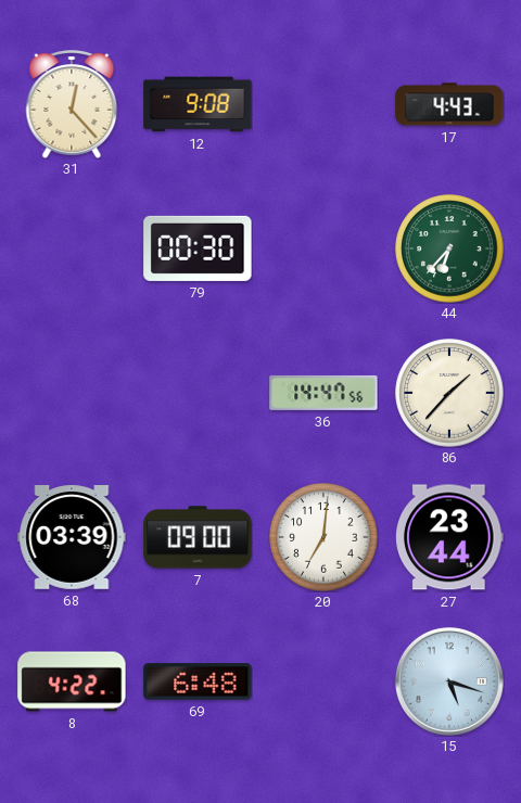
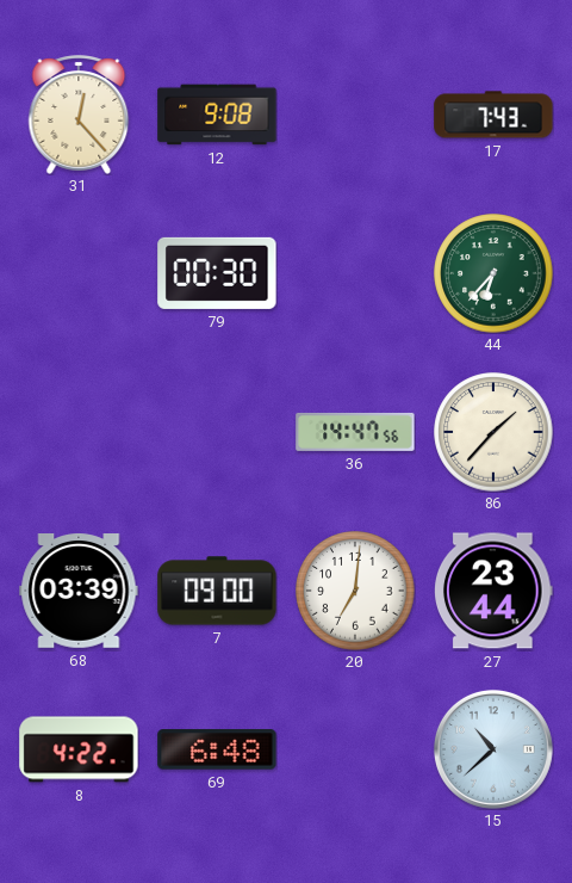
17: 4:43 -> 7:43 (493, 115)
15: 5:18 -> 10:38 (493, 749)
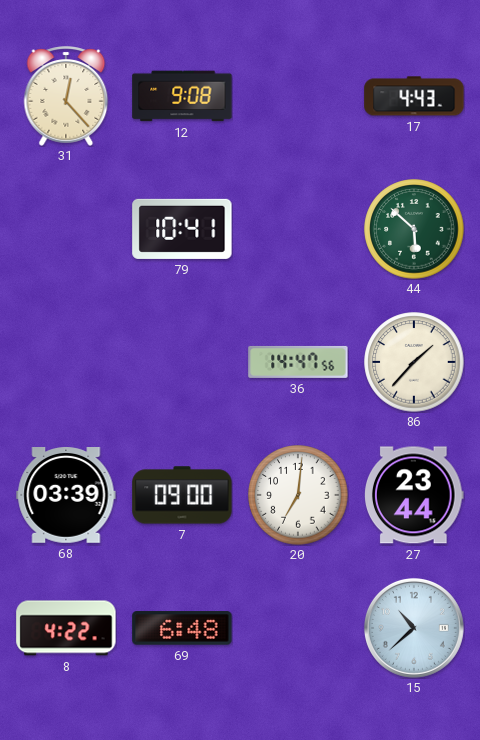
17: 7:43 -> 4:43 (414, 96)
79: 00:30 -> 10:41 (182, 229)
44: 6:37 -> 5:52 (414, 229)
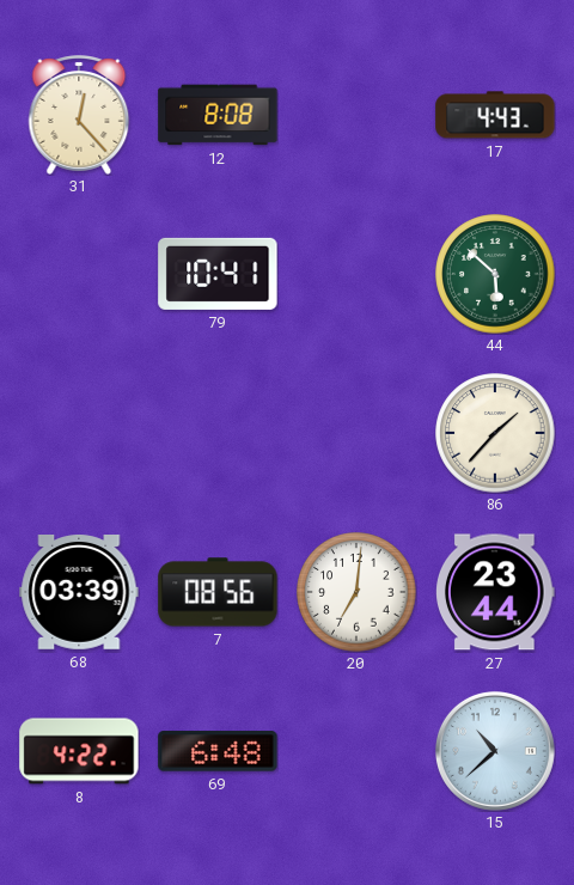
12: 9:08 -> 8:08 (218, 115)
36: 14:47 -> none (298, 362)
7: 09:00 -> 08:56 (218, 592)
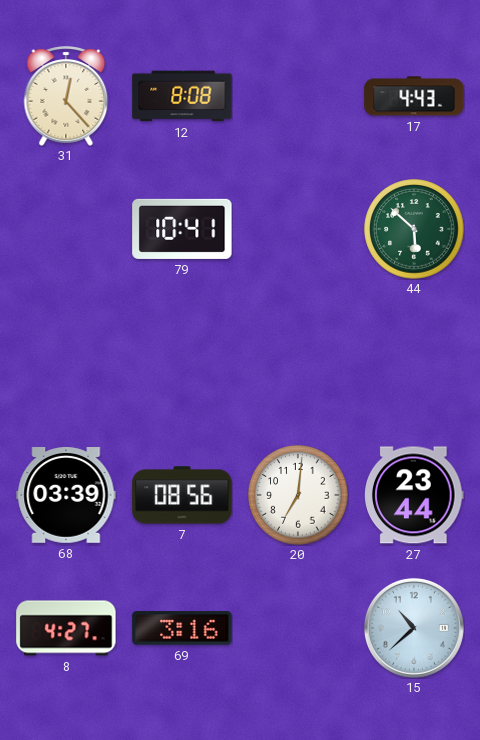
86: 1:37 -> none (495, 433)
8: 4:22 -> 4:27 (66, 628)
69: 6:48 -> 3:16 (182, 628)
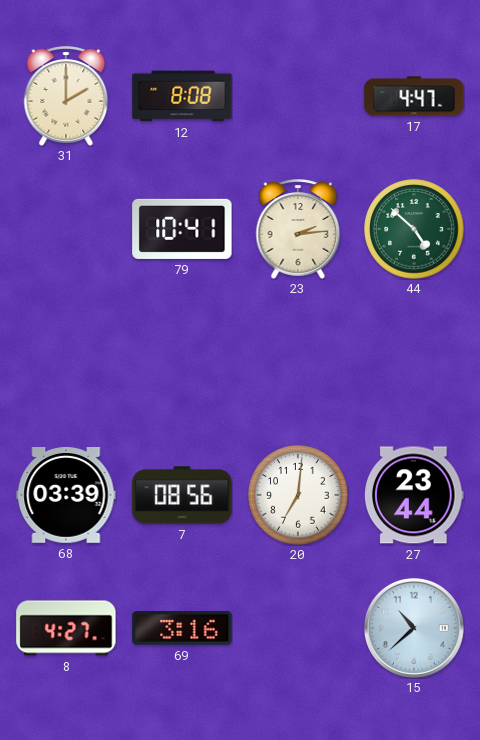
31: 12:23 -> 2:00 (66, 96)
17: 4:43 -> 4:47 (414, 96)
23: none -> 2:14 (298, 229)
44: 5:52 -> 4:52 (414, 229)
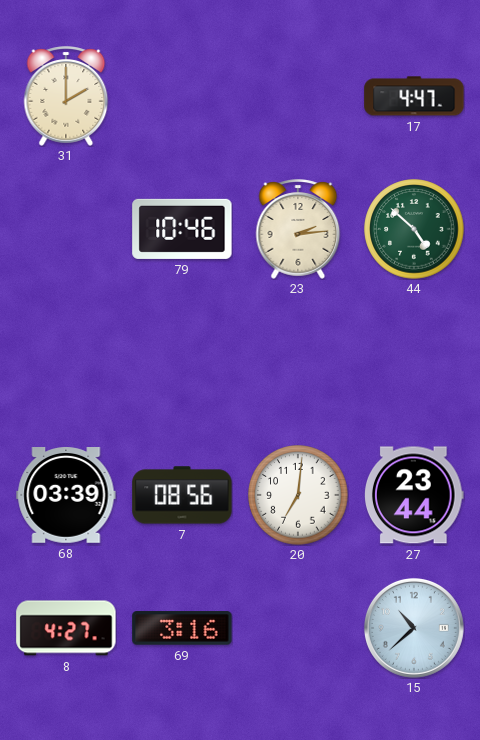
12: 8:08 -> none (182, 96)
79: 10:41 -> 10:46 (182, 229)
